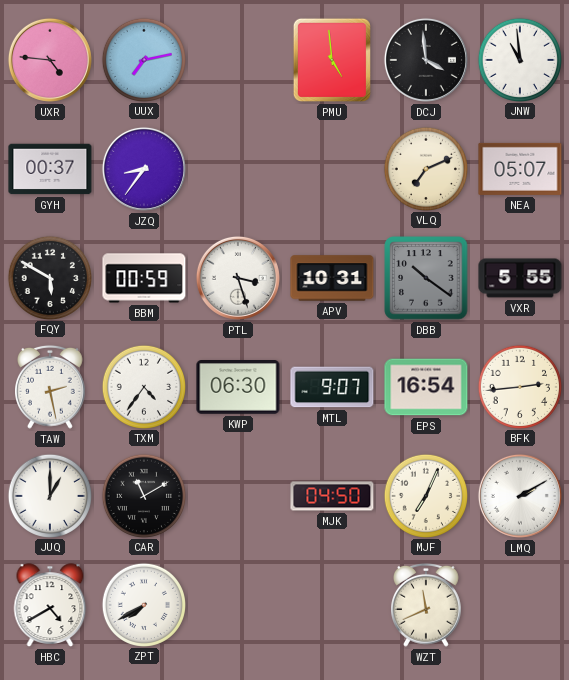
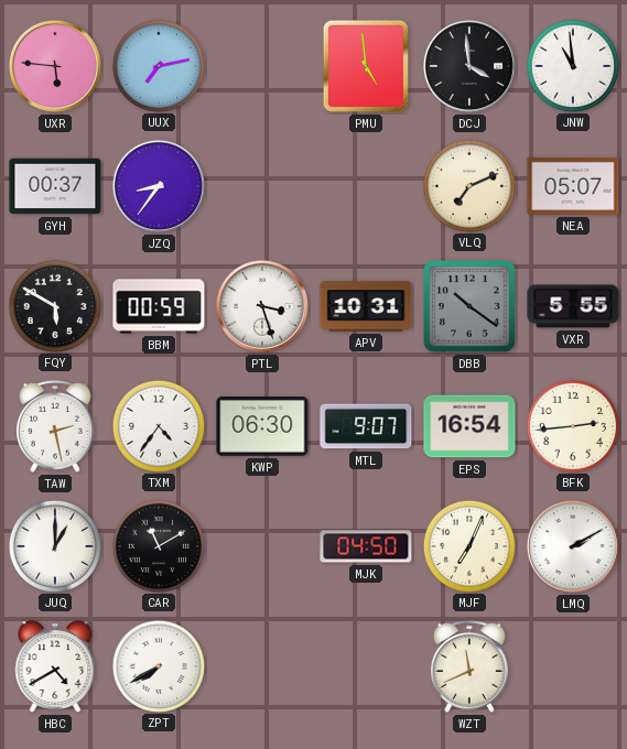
UXR: 4:46 -> 5:46 (55, 66)
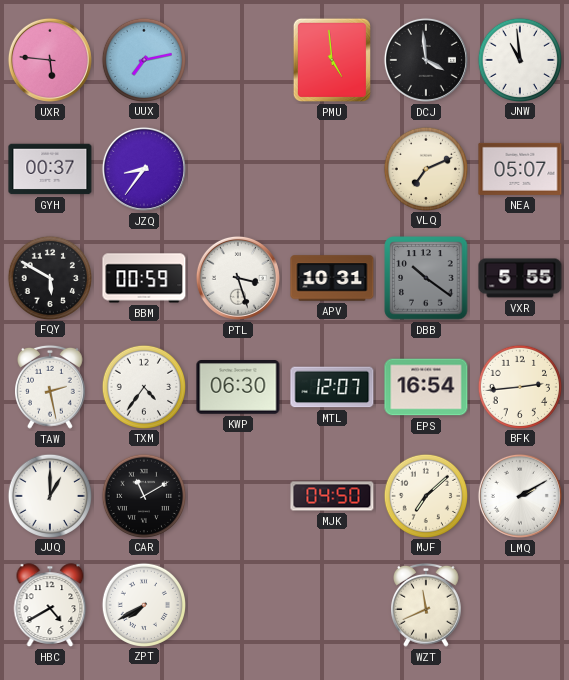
MTL: 9:07 -> 12:07 (332, 387)
MJF: 7:04 -> 7:08 (425, 495)
